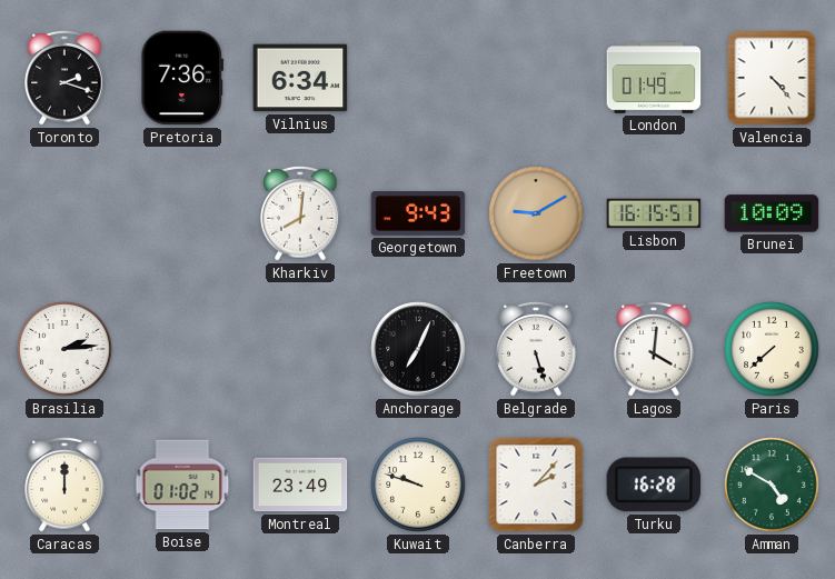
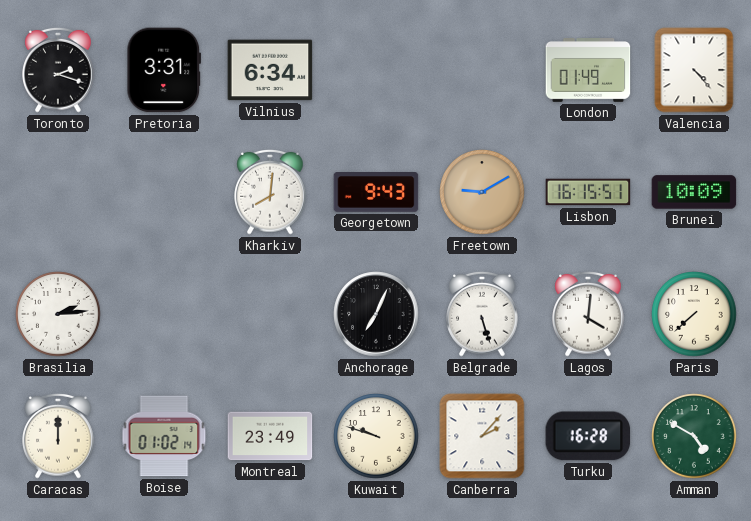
Pretoria: 7:36 -> 3:31 (164, 70)
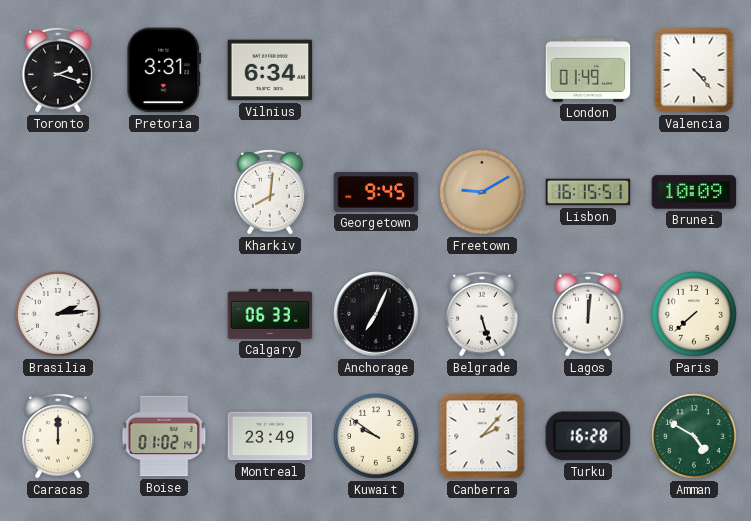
Georgetown: 9:43 -> 9:45 (376, 192)
Calgary: none -> 06:33 (270, 314)
Lagos: 4:01 -> 12:01 (588, 314)
Kuwait: 9:48 -> 9:51 (376, 436)
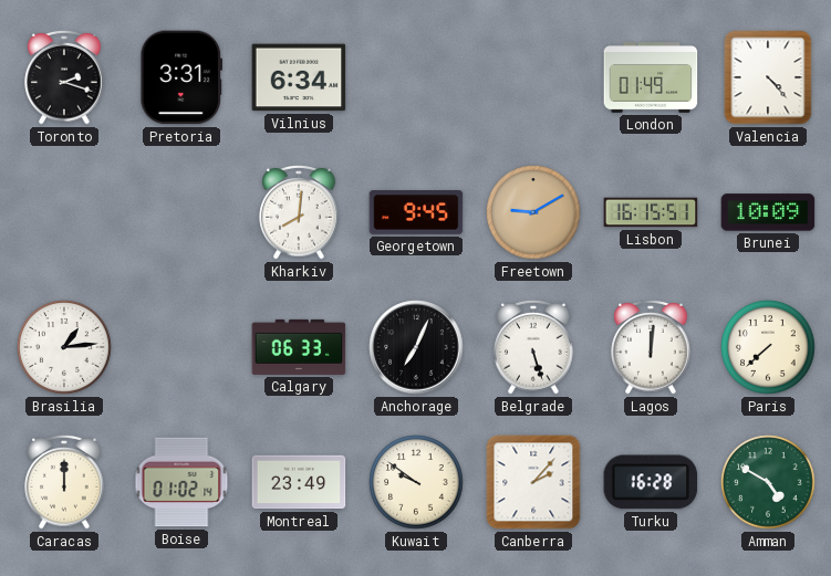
Brasilia: 2:14 -> 1:14 (64, 347)
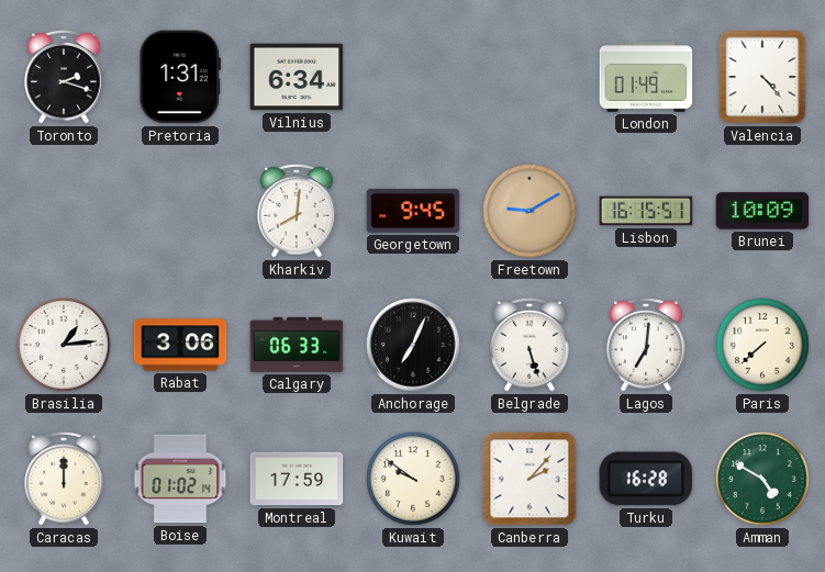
Pretoria: 3:31 -> 1:31 (180, 77)
Rabat: none -> 3:06 (180, 345)
Lagos: 12:01 -> 7:01 (646, 345)
Montreal: 23:49 -> 17:59 (297, 479)
